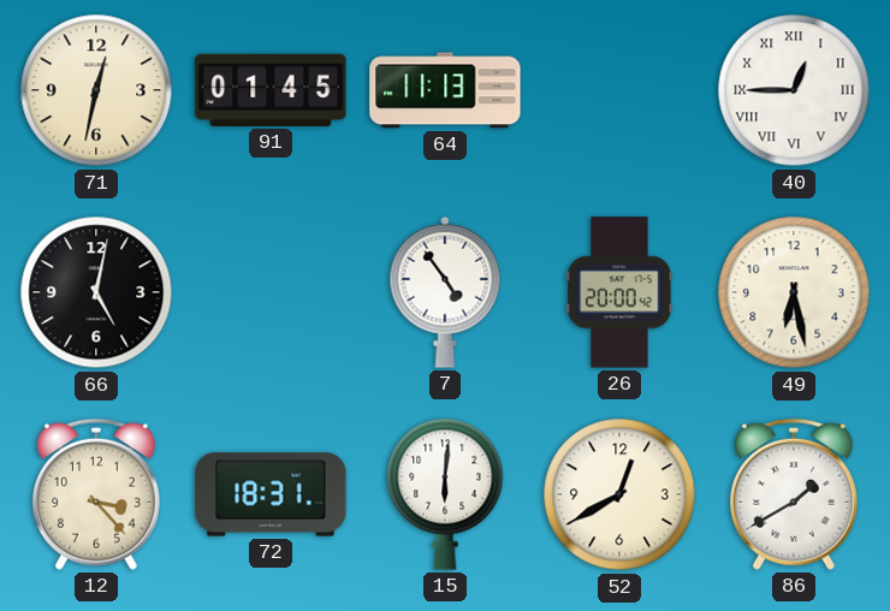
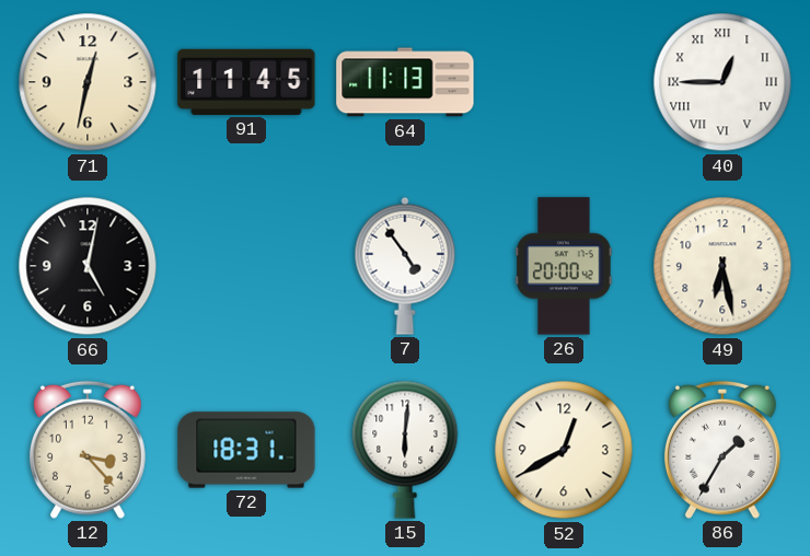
91: 01:45 -> 11:45 (246, 82)
86: 1:40 -> 1:35 (722, 450)
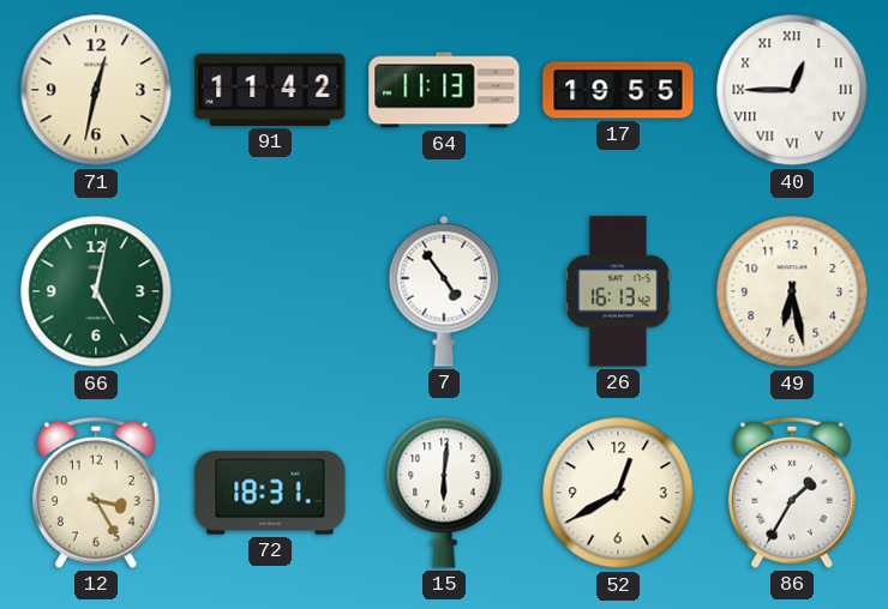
91: 11:45 -> 11:42 (270, 90)
17: none -> 19:55 (618, 90)
66 dial: black -> green (96, 291)
26: 20:00 -> 16:13 (618, 291)
12: 3:23 -> 3:25 (96, 493)
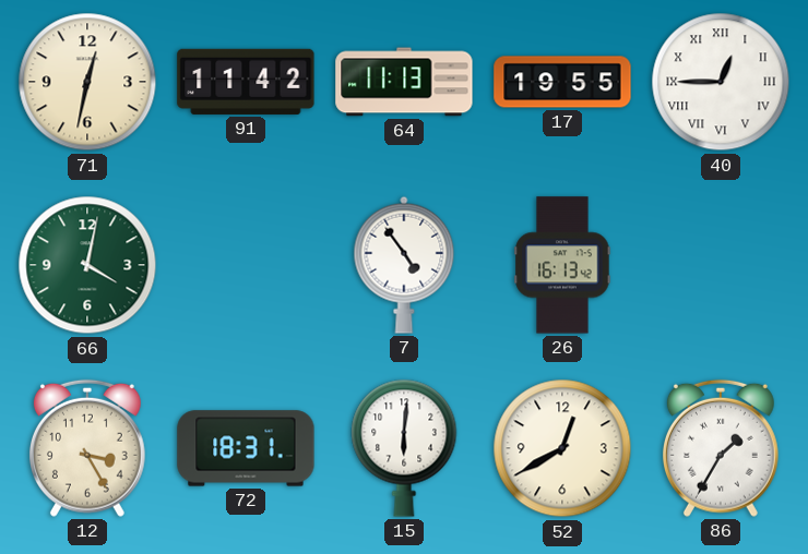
66: 5:02 -> 4:02 (87, 265)
49: 6:28 -> none (792, 291)
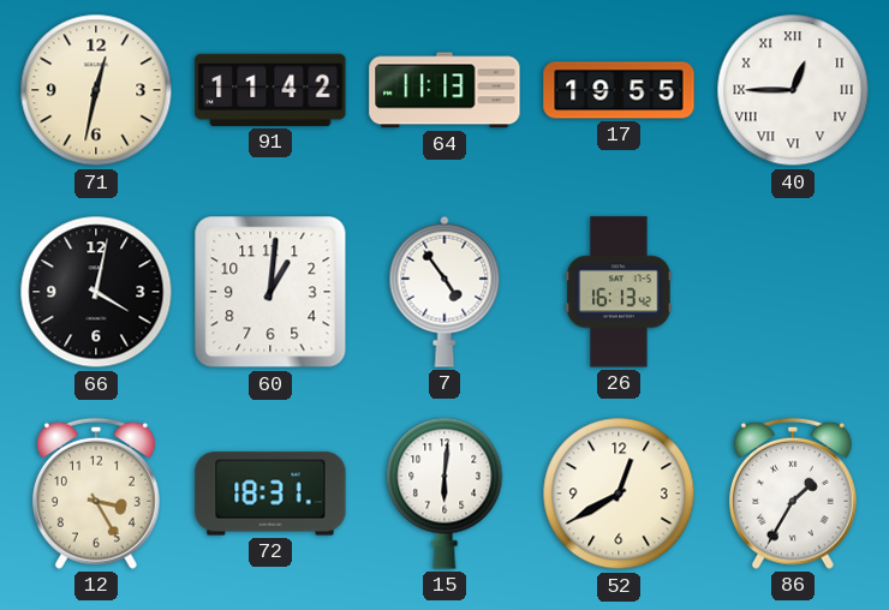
66 dial: green -> black (96, 292)
60: none -> 1:01 (270, 292)
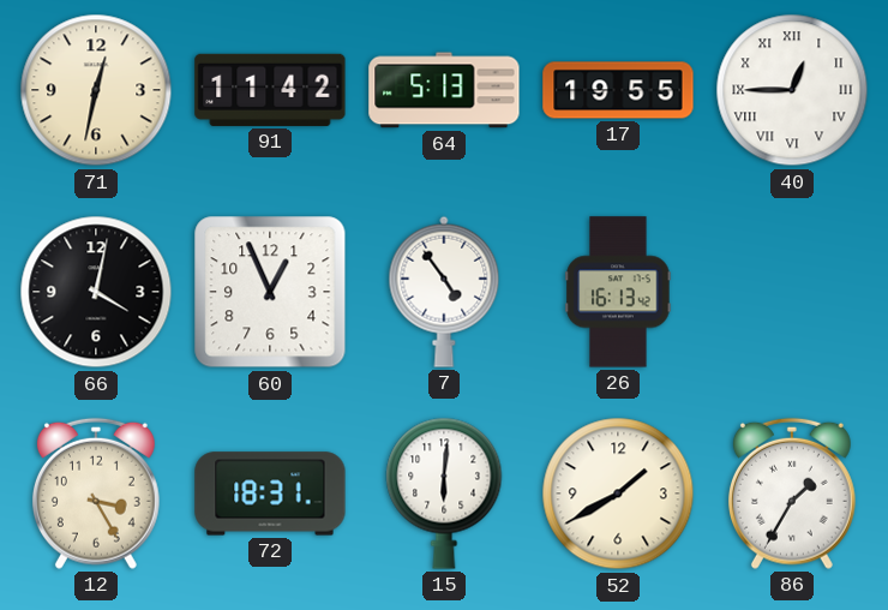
64: 11:13 -> 5:13 (444, 90)
60: 1:01 -> 12:56 (270, 292)
52: 12:40 -> 1:40 (618, 494)
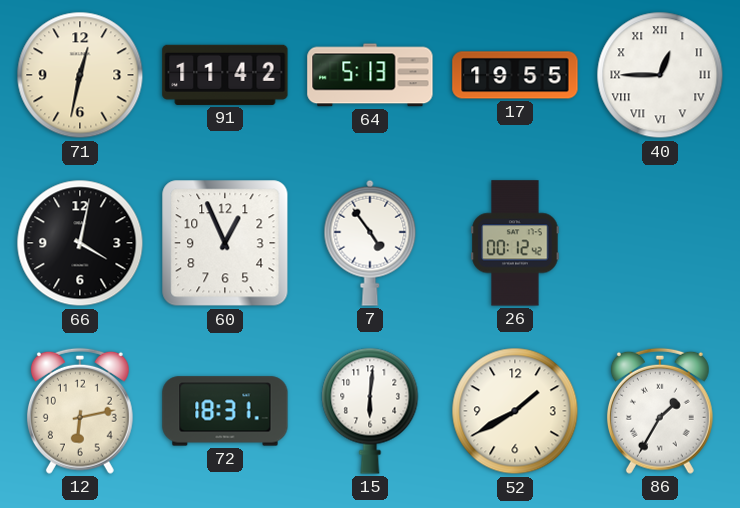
26: 16:13 -> 00:12 (515, 243)
12: 3:25 -> 6:13 (80, 411)
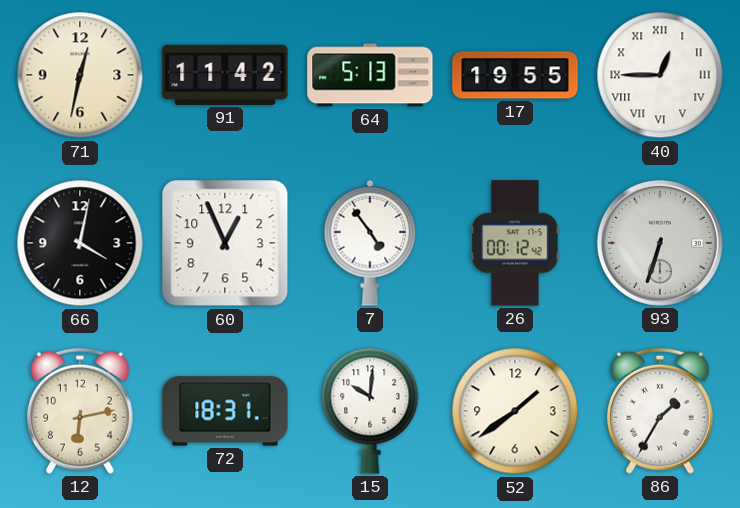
93: none -> 6:33 (660, 243)
15: 6:01 -> 10:01 (370, 411)
52: 1:40 -> 1:39 (515, 411)
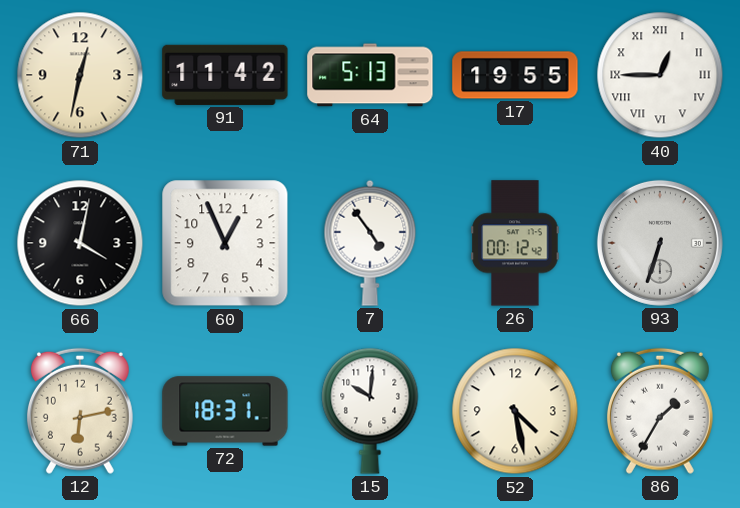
52: 1:39 -> 4:28 (515, 411)
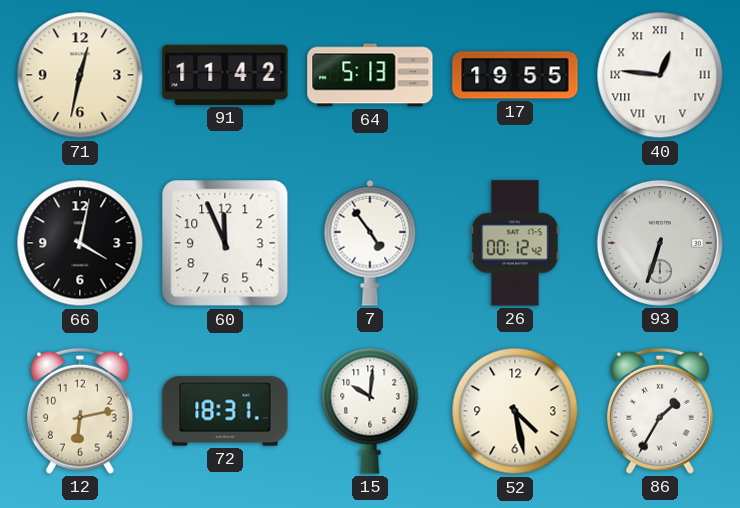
40: 12:45 -> 12:46 (660, 75)
60: 12:56 -> 11:56 (225, 243)
